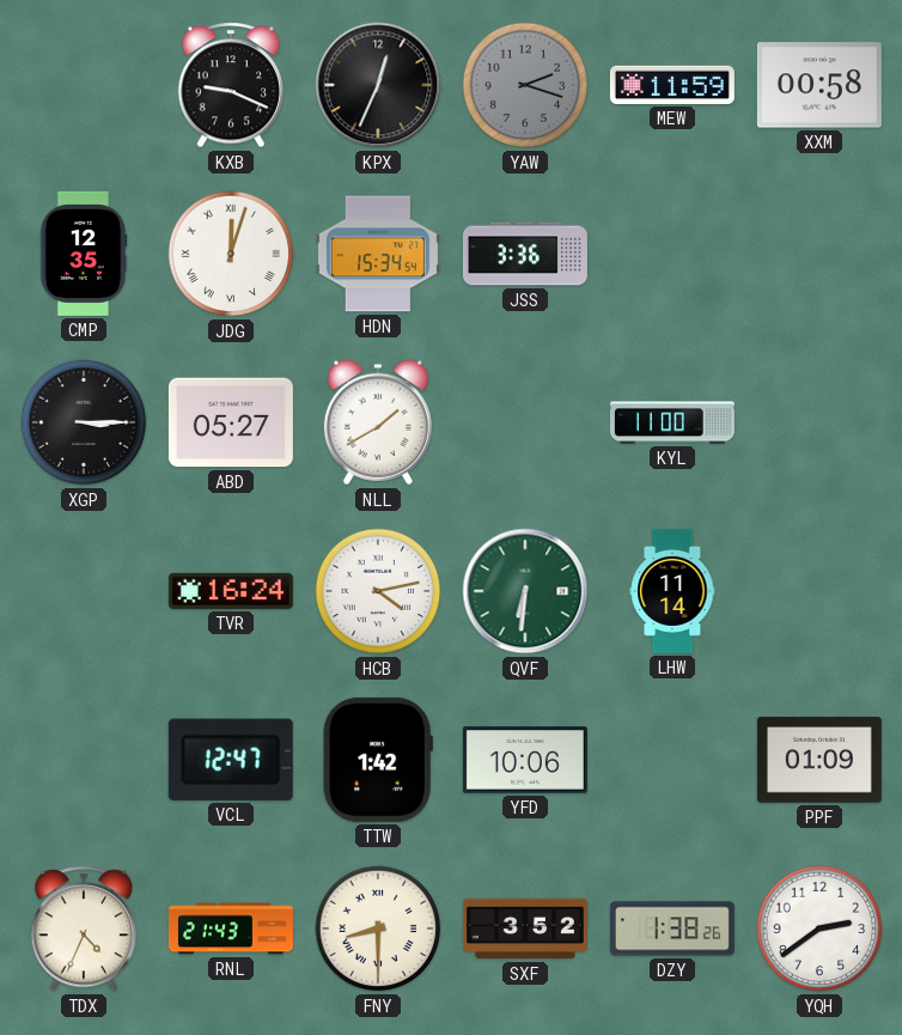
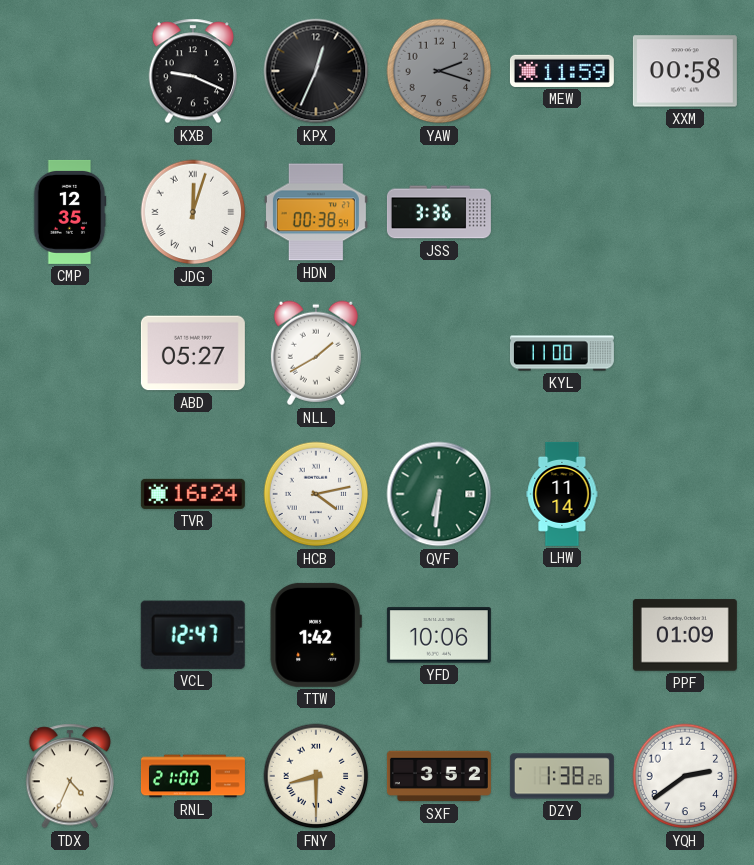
HDN: 15:34 -> 00:38 (316, 212)
XGP: 3:15 -> none (84, 422)
RNL: 21:43 -> 21:00 (193, 776)
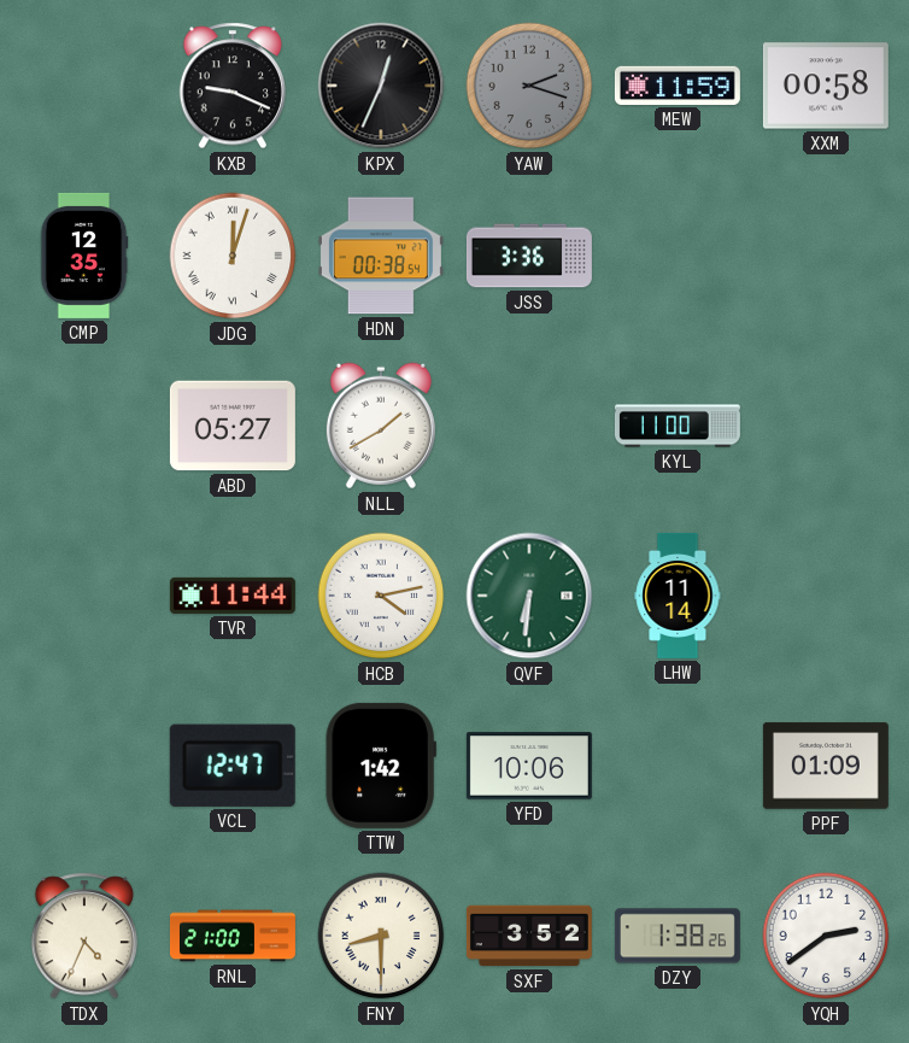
TVR: 16:24 -> 11:44 (233, 596)
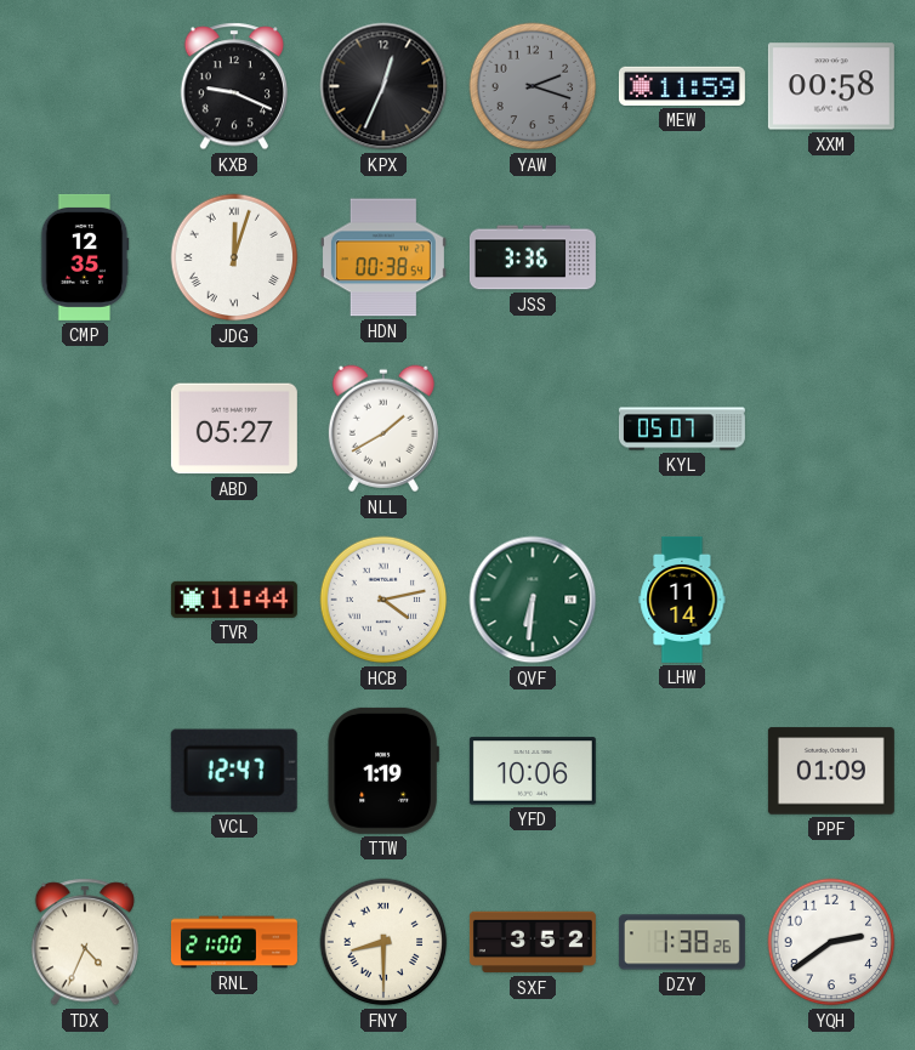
KYL: 11:00 -> 05:07 (682, 428)
TTW: 1:42 -> 1:19 (383, 771)
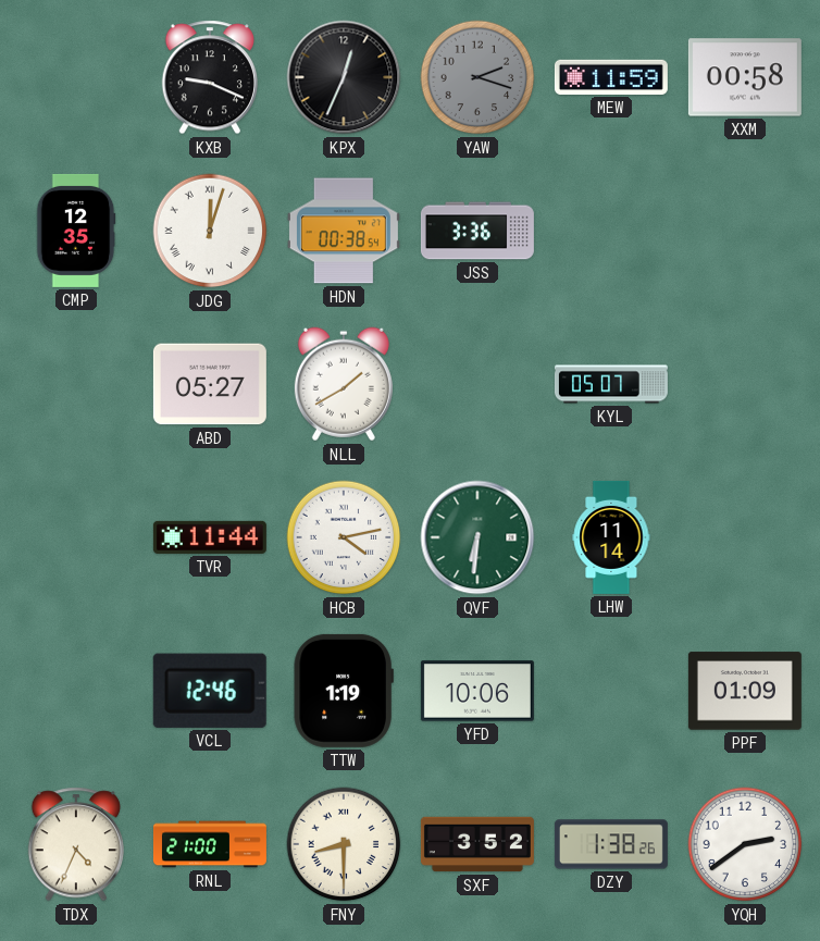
VCL: 12:47 -> 12:46 (210, 691)
